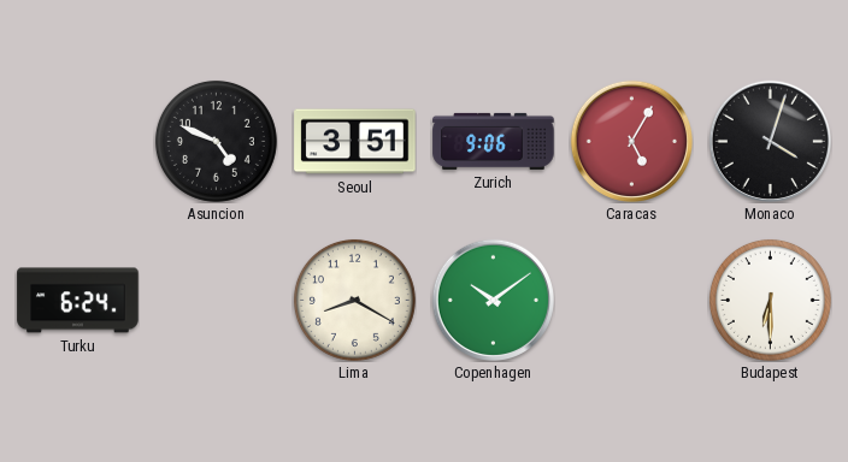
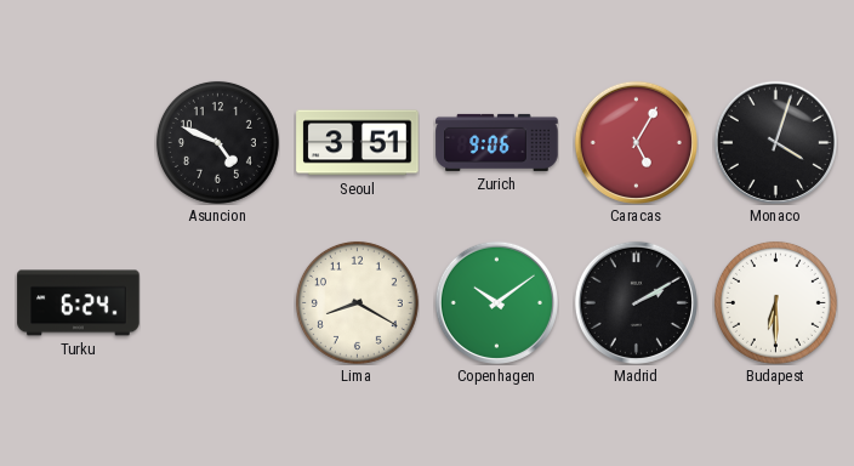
Madrid: none -> 2:10 (636, 302)
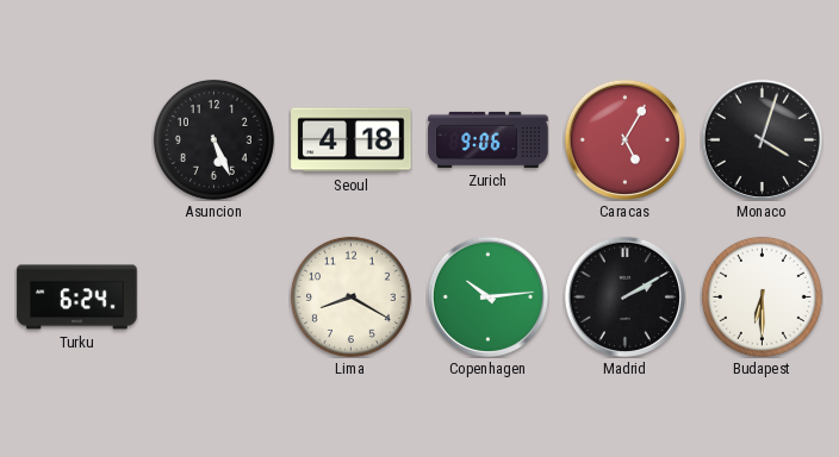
Asuncion: 4:49 -> 5:26 (213, 139)
Seoul: 3:51 -> 4:18 (352, 140)
Copenhagen: 10:09 -> 10:14 (487, 296)
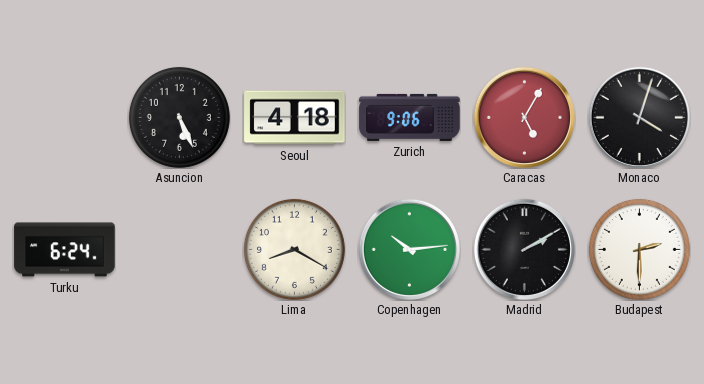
Budapest: 6:30 -> 2:30 (639, 249)
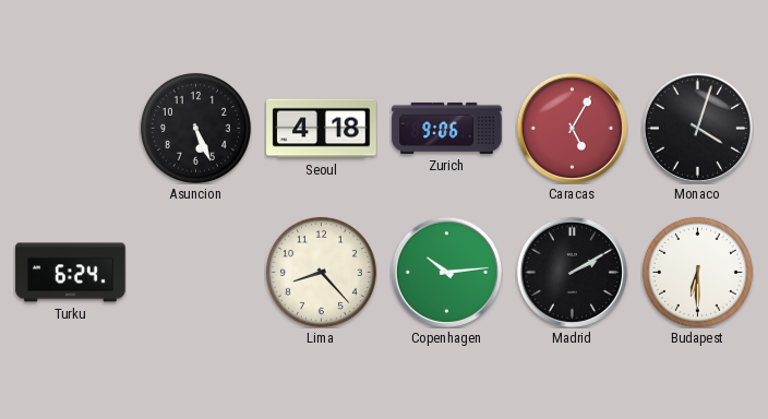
Lima: 8:20 -> 8:23 (321, 272)
Budapest: 2:30 -> 6:30 (697, 272)
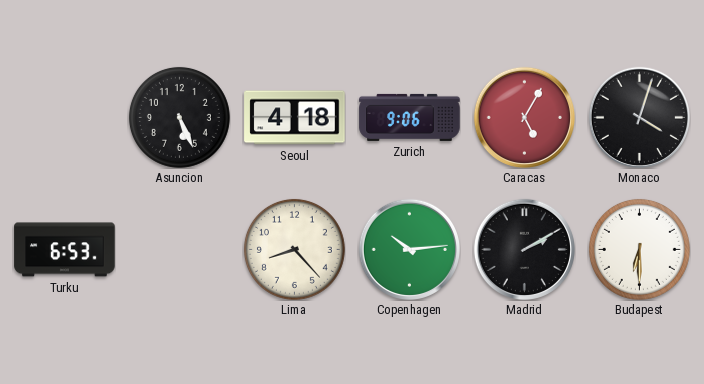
Turku: 6:24 -> 6:53 (65, 250)
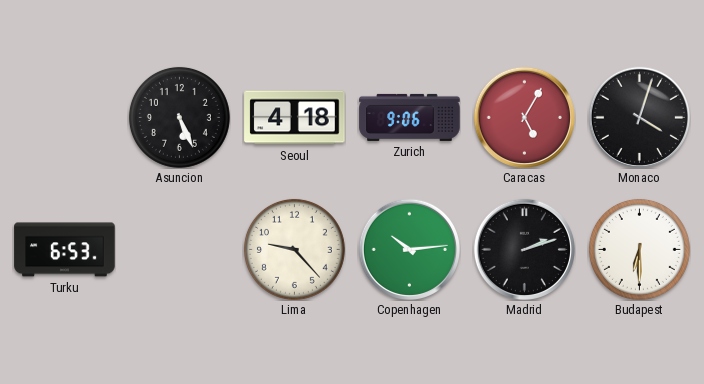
Lima: 8:23 -> 9:23 (294, 249)
Madrid: 2:10 -> 2:12 (524, 249)
